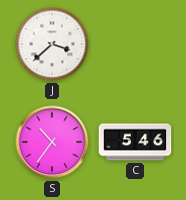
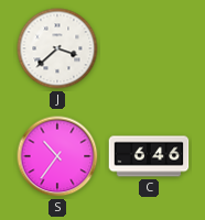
C: 5:46 -> 6:46 (149, 156)
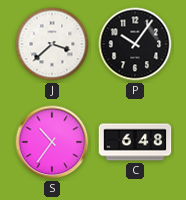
P: none -> 10:06 (135, 44)
C: 6:46 -> 6:48 (135, 142)
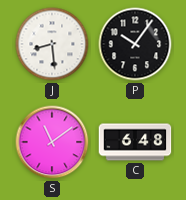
J: 3:38 -> 8:29 (52, 44)
S: 10:36 -> 11:09 (52, 142)
